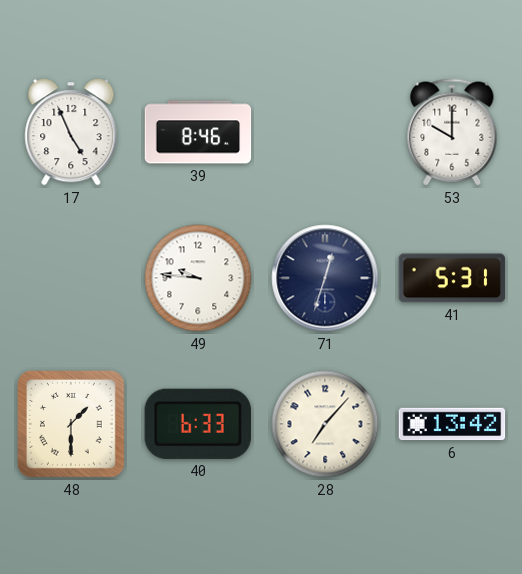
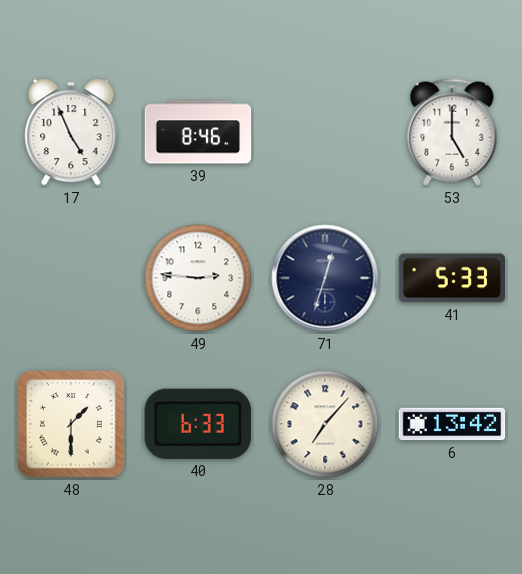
53: 10:00 -> 5:00 (452, 132)
49: 9:46 -> 2:46 (198, 278)
41: 5:31 -> 5:33 (452, 278)
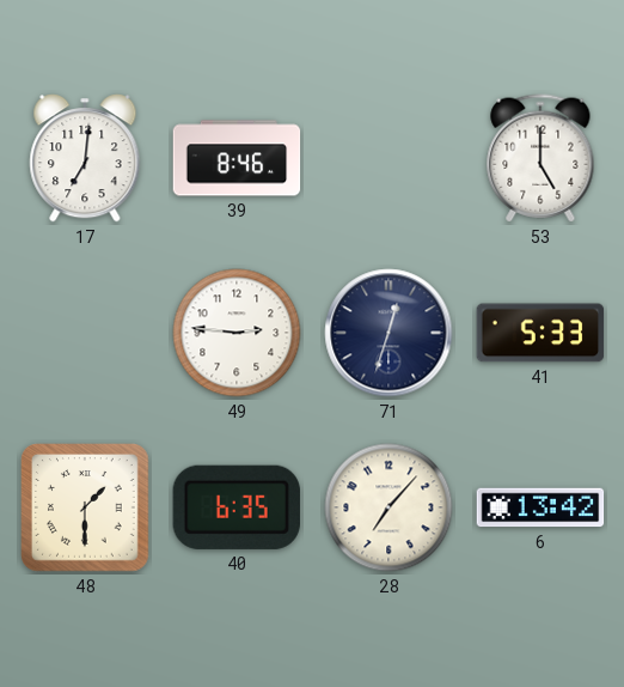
17: 4:56 -> 7:01 (85, 158)
40: 6:33 -> 6:35 (237, 507)
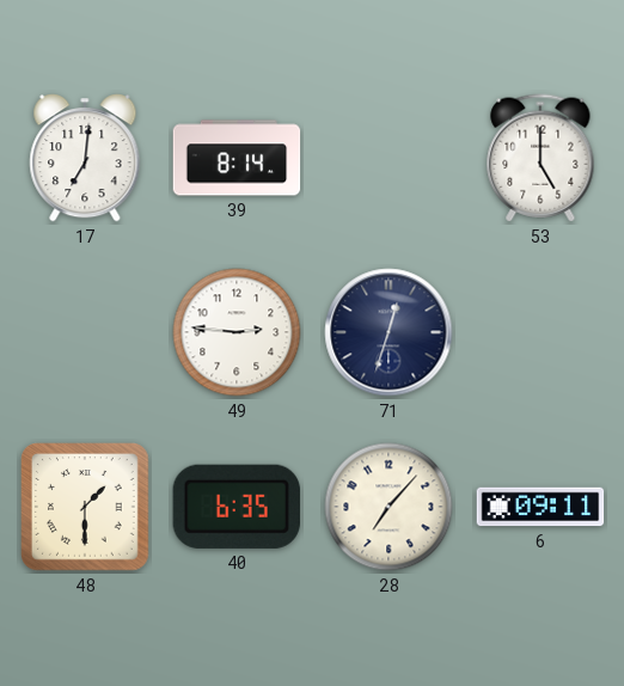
39: 8:46 -> 8:14 (237, 158)
41: 5:33 -> none (540, 333)
6: 13:42 -> 09:11 (540, 507)
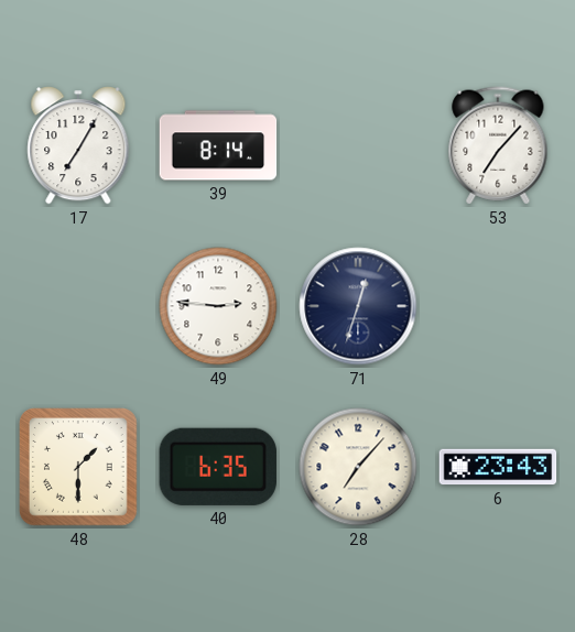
17: 7:01 -> 7:05 (78, 145)
53: 5:00 -> 7:07 (498, 145)
6: 09:11 -> 23:43 (498, 467)
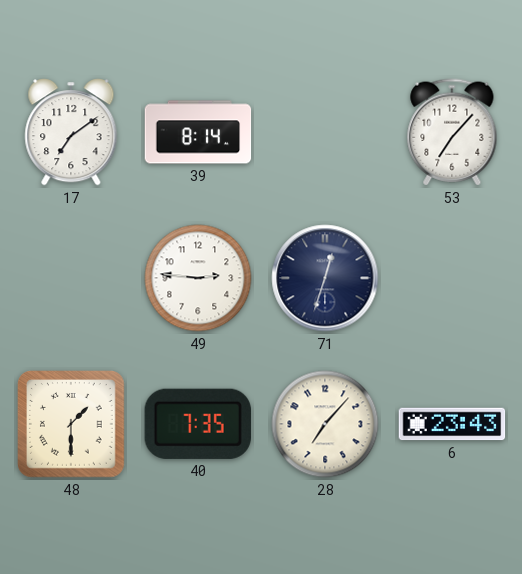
17: 7:05 -> 7:09 (71, 132)
40: 6:35 -> 7:35 (198, 424)
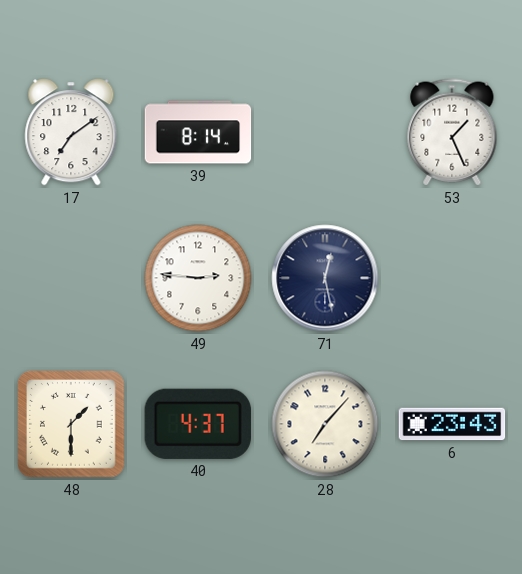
53: 7:07 -> 1:26 (452, 132)
71: 12:33 -> 12:28 (325, 278)
40: 7:35 -> 4:37 (198, 424)
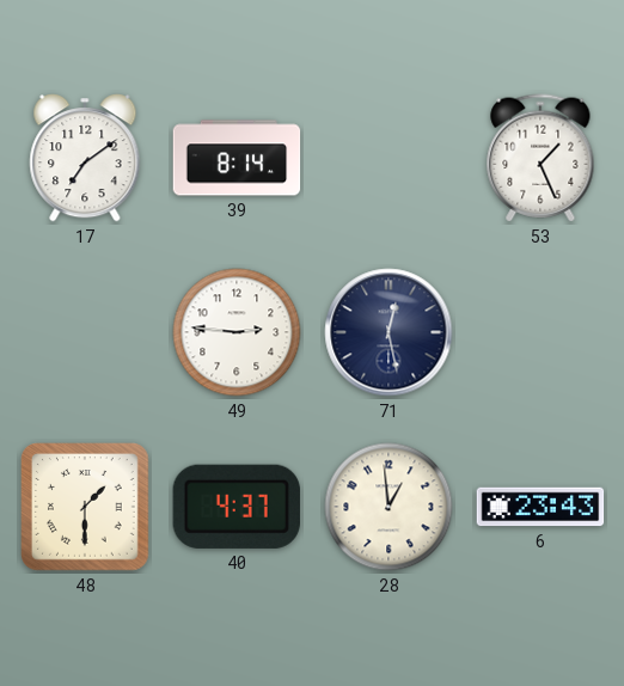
28: 7:07 -> 12:59 (389, 507)
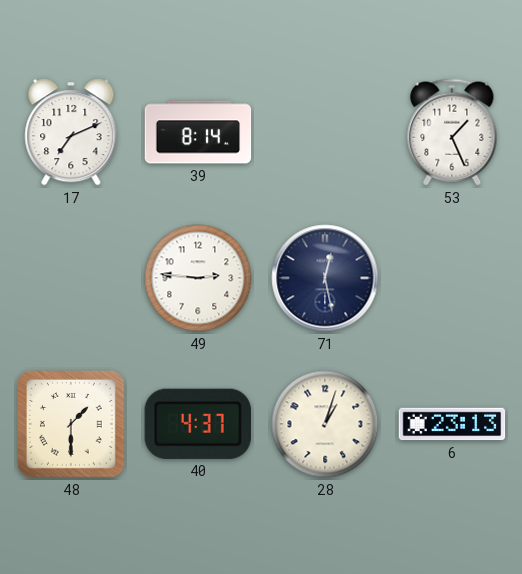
17: 7:09 -> 7:11 (71, 132)
28: 12:59 -> 1:03 (325, 424)
6: 23:43 -> 23:13 (452, 424)
